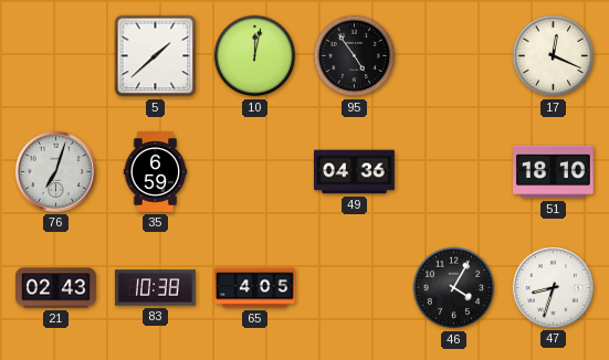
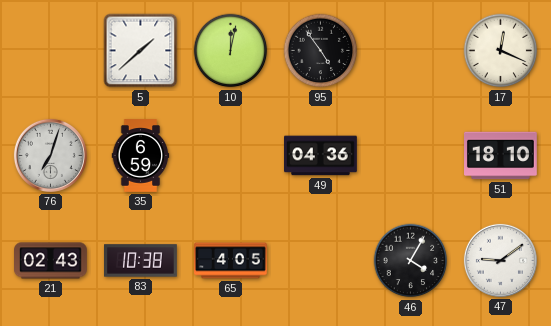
47: 8:33 -> 9:09 (500, 260)
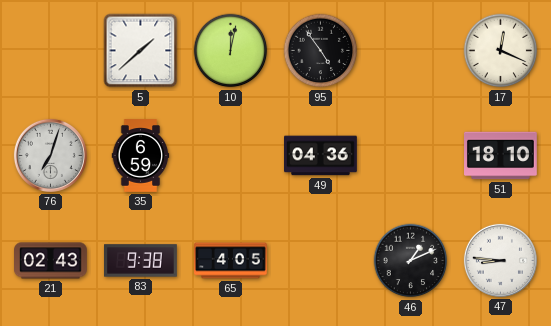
83: 10:38 -> 9:38 (141, 261)
46: 4:05 -> 1:11 (411, 261)
47: 9:09 -> 8:46 (500, 260)
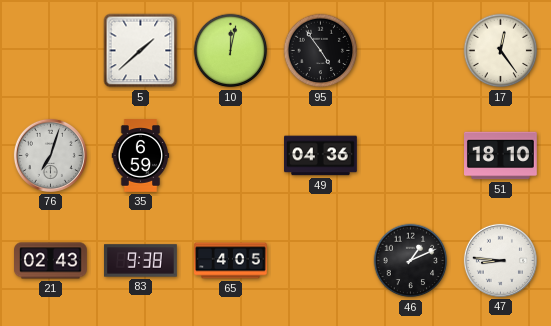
17: 12:19 -> 12:24 (501, 51)
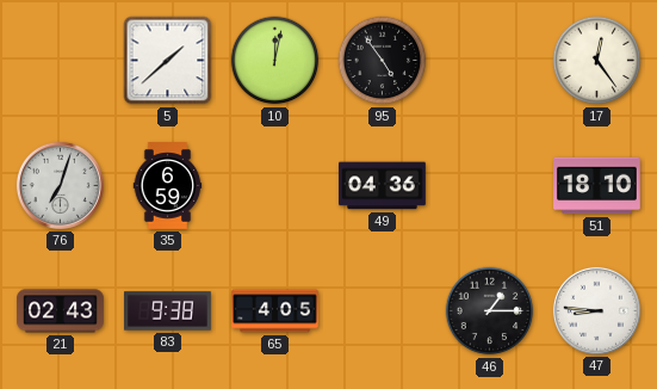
46: 1:11 -> 1:15 (490, 311)
